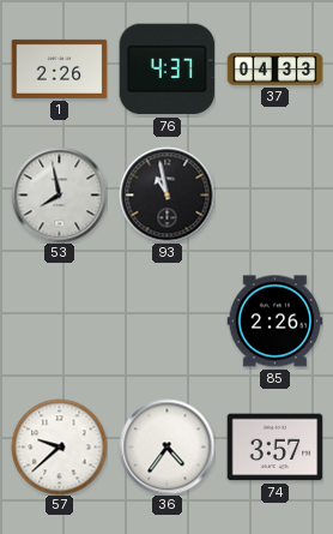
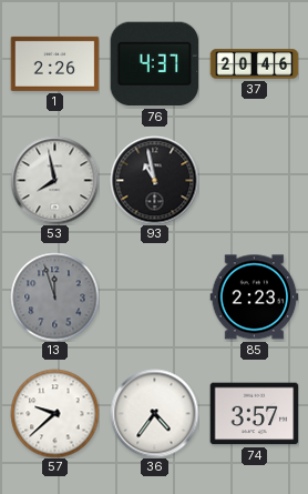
37: 04:33 -> 20:46 (254, 64)
13: none -> 11:57 (54, 296)
85: 2:26 -> 2:23 (254, 298)
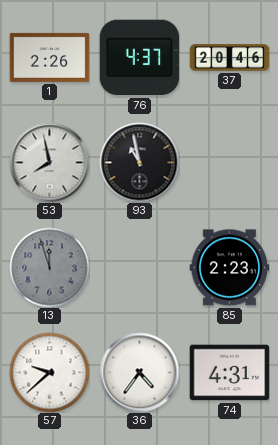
74: 3:57 -> 4:31 (229, 373)
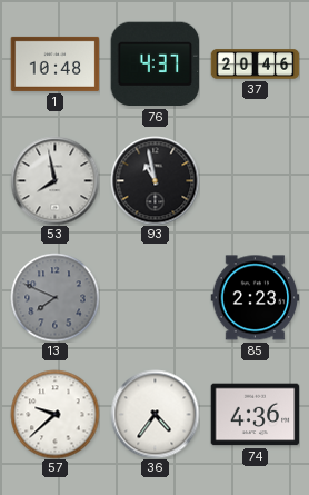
1: 2:26 -> 10:48 (54, 63)
13: 11:57 -> 7:49 (54, 297)
74: 4:31 -> 4:36 (255, 415)
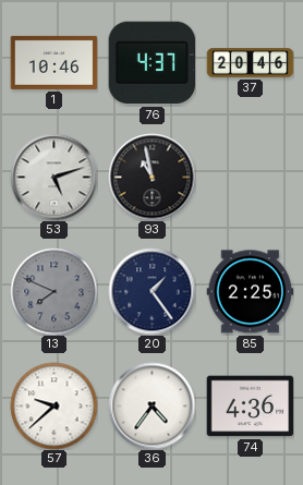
1: 10:48 -> 10:46 (53, 62)
53: 7:58 -> 5:12 (53, 177)
20: none -> 1:24 (152, 291)
85: 2:23 -> 2:25 (250, 292)
